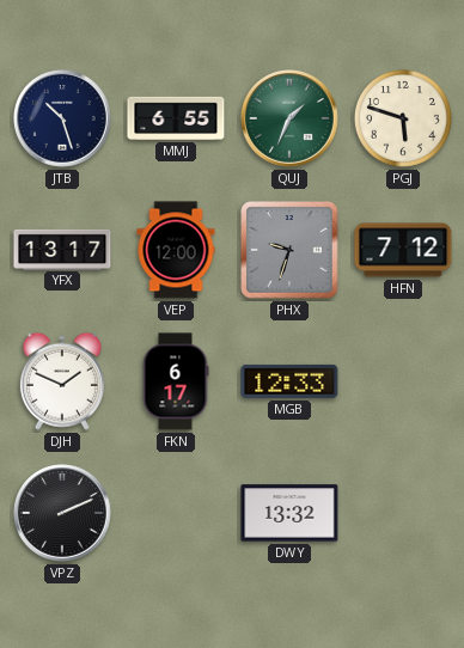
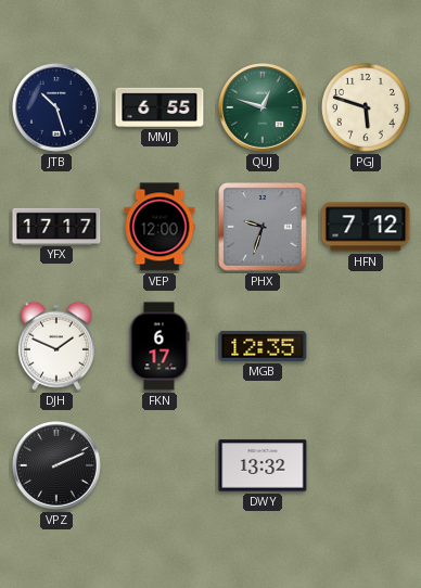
QUJ: 1:34 -> 12:48 (264, 108)
YFX: 13:17 -> 17:17 (56, 226)
MGB: 12:33 -> 12:35 (263, 346)
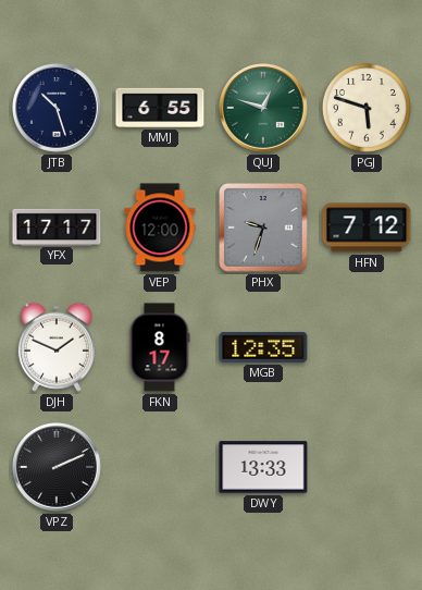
FKN: 6:17 -> 8:17 (160, 347)
DWY: 13:32 -> 13:33 (263, 467)
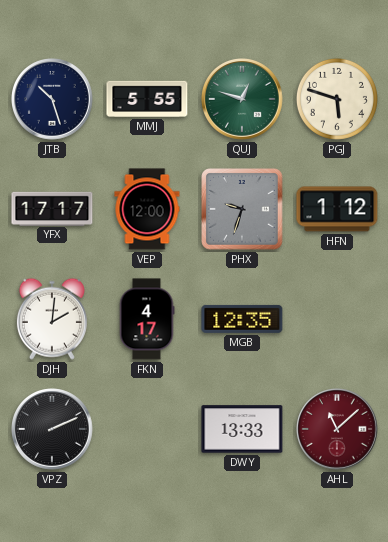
MMJ: 6:55 -> 5:55 (147, 99)
HFN: 7:12 -> 1:12 (337, 209)
DJH: 1:49 -> 2:01 (52, 319)
FKN: 8:17 -> 4:17 (147, 319)
AHL: none -> 11:08 (338, 430)
